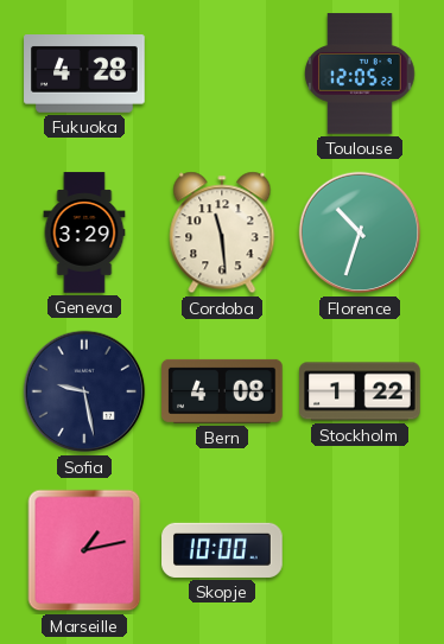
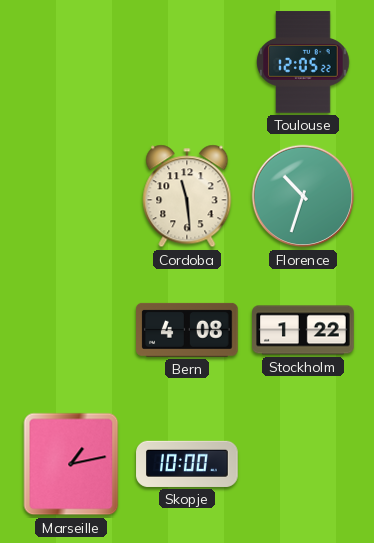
Fukuoka: 4:28 -> none (84, 75)
Geneva: 3:29 -> none (84, 232)
Sofia: 9:28 -> none (84, 391)
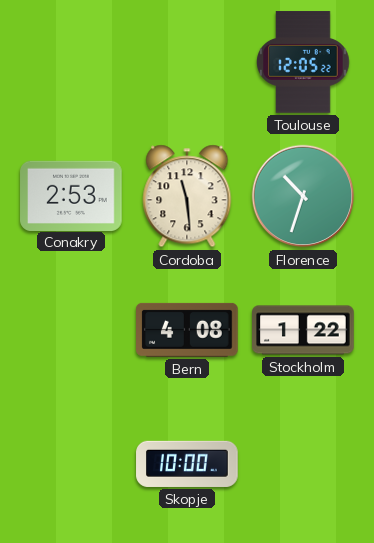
Conakry: none -> 2:53 (71, 195)
Marseille: 1:13 -> none (71, 464)
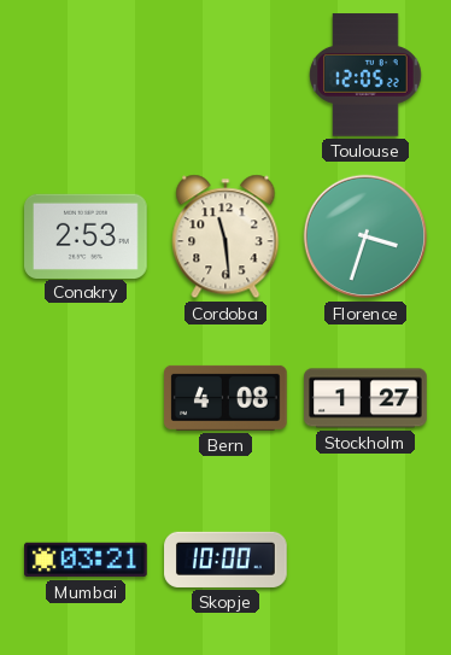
Florence: 10:33 -> 3:33 (365, 236)
Stockholm: 1:22 -> 1:27 (365, 398)
Mumbai: none -> 03:21 (86, 560)
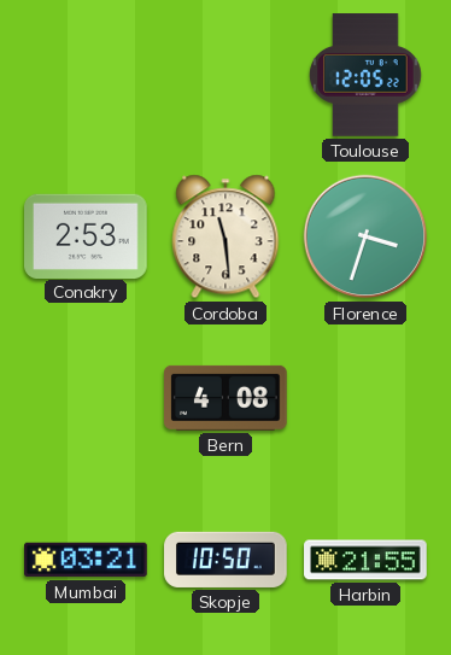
Stockholm: 1:27 -> none (365, 398)
Skopje: 10:00 -> 10:50 (225, 560)
Harbin: none -> 21:55 (365, 560)
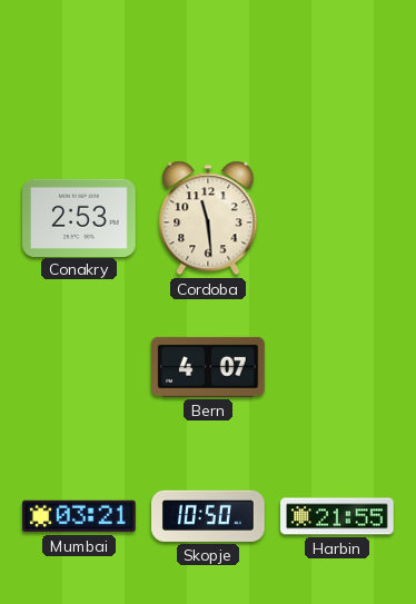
Toulouse: 12:05 -> none (365, 75)
Florence: 3:33 -> none (365, 236)
Bern: 4:08 -> 4:07 (209, 367)
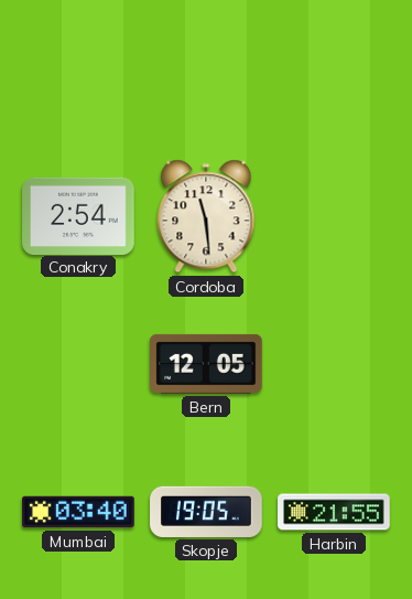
Conakry: 2:53 -> 2:54 (78, 215)
Bern: 4:07 -> 12:05 (207, 364)
Mumbai: 03:21 -> 03:40 (78, 512)
Skopje: 10:50 -> 19:05 (206, 512)
